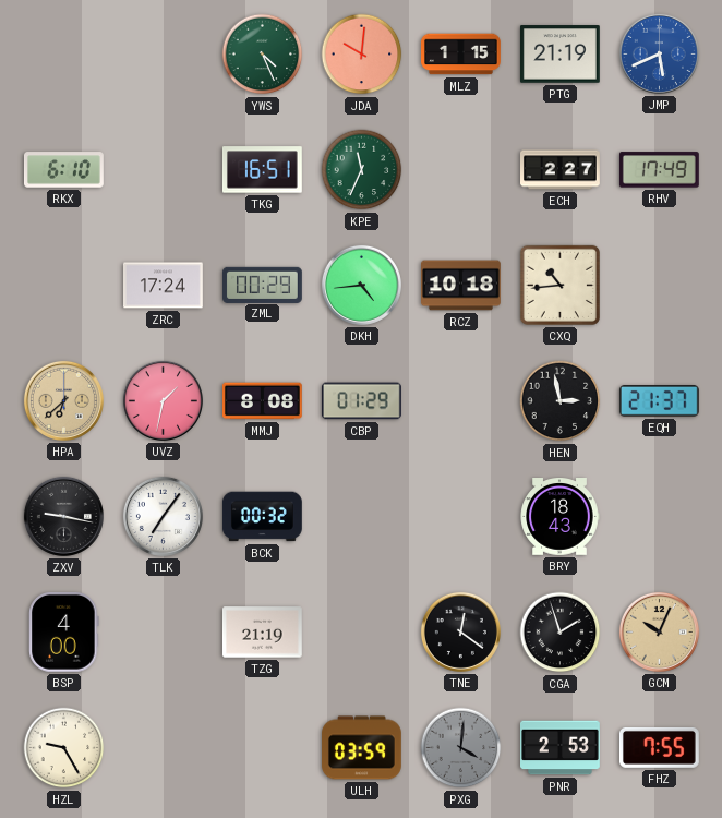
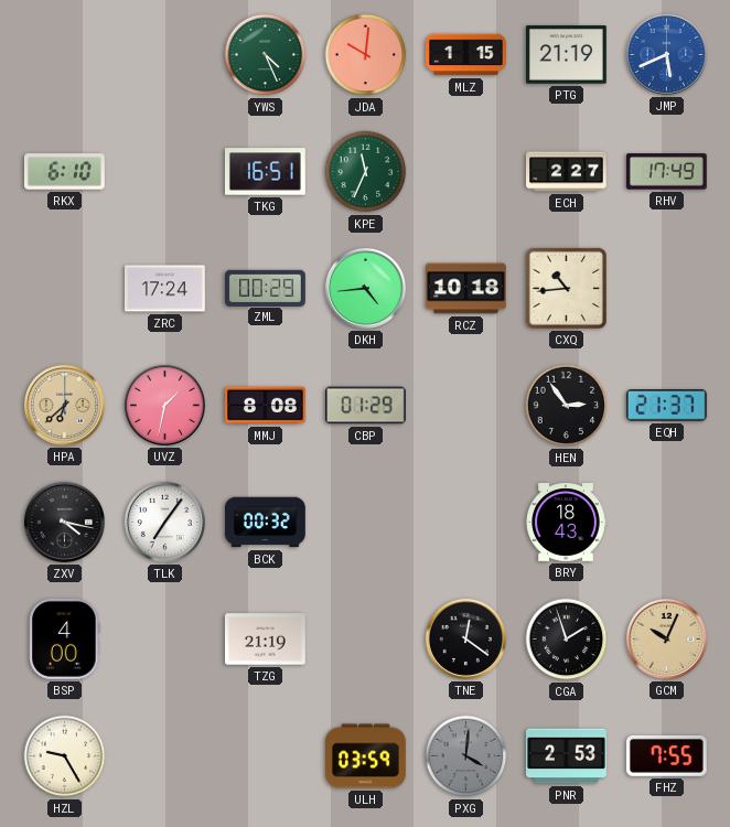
HEN: 2:58 -> 2:54 (567, 406)
ZXV: 9:17 -> 4:17 (64, 522)
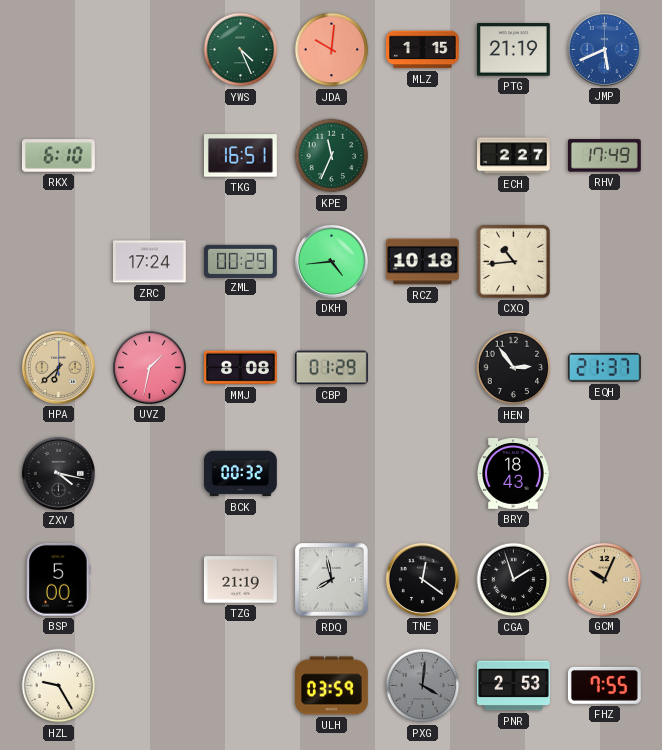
TLK: 7:06 -> none (164, 522)
BSP: 4:00 -> 5:00 (59, 579)
RDQ: none -> 7:58 (332, 580)
